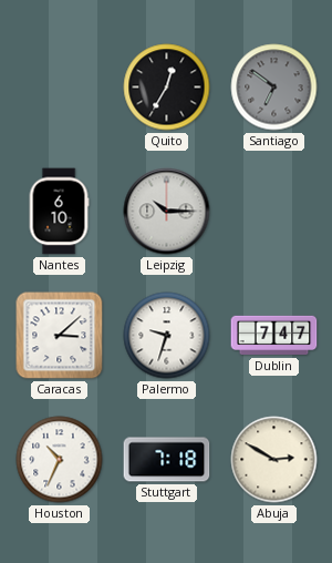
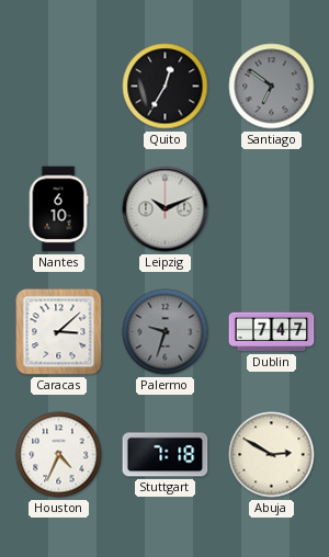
Leipzig: 10:15 -> 10:11 (166, 209)
Palermo dial: white -> grey (166, 332)
Houston: 10:34 -> 4:34 (59, 455)
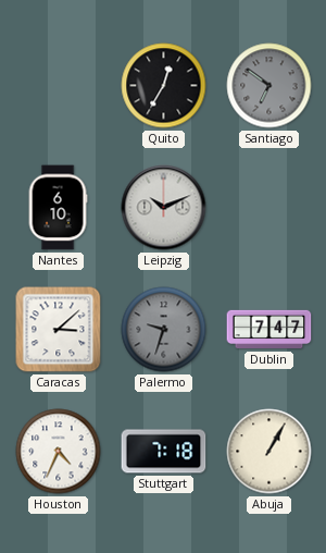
Abuja: 2:50 -> 1:05 (269, 452)
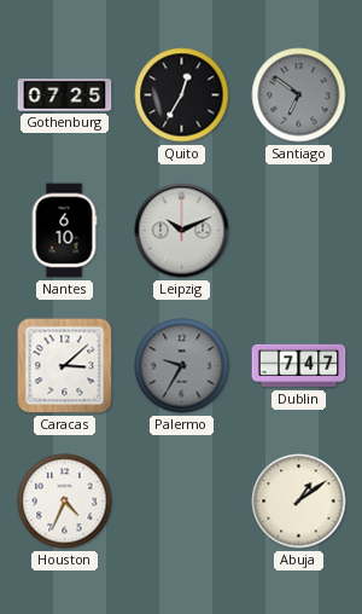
Gothenburg: none -> 07:25 (65, 95)
Palermo: 9:33 -> 9:35 (182, 366)
Stuttgart: 7:18 -> none (164, 452)
Abuja: 1:05 -> 1:09 (299, 502)
